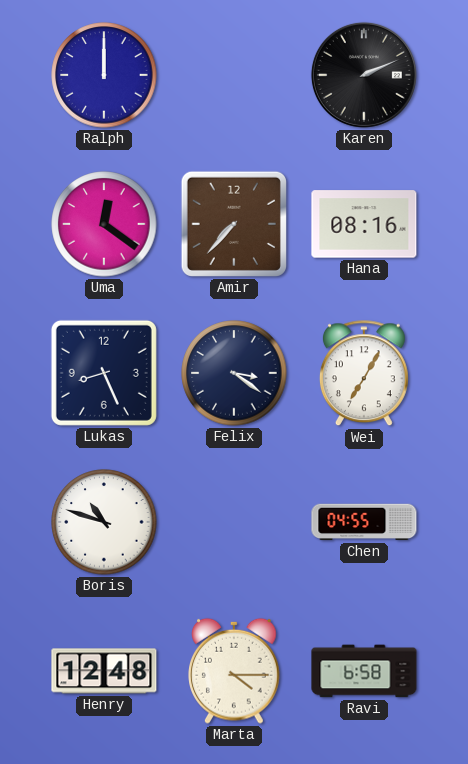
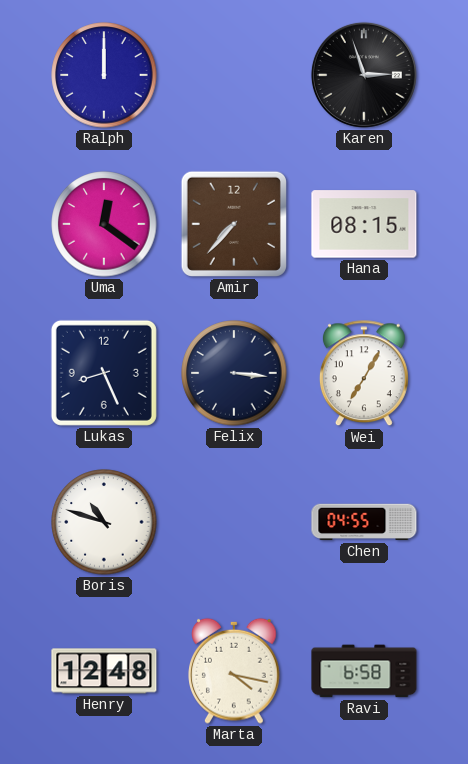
Karen: 2:11 -> 2:57 (364, 75)
Hana: 08:16 -> 08:15 (364, 224)
Felix: 3:21 -> 3:16 (234, 373)
Marta: 4:15 -> 4:17 (234, 671)
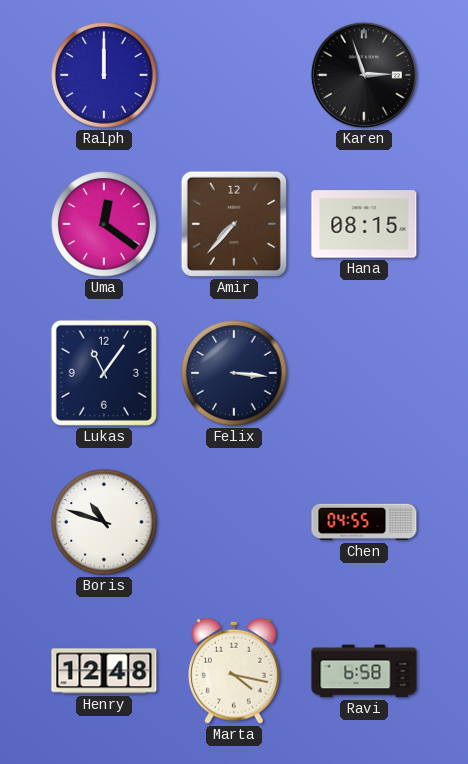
Lukas: 8:26 -> 11:06 (104, 373)
Wei: 7:05 -> none (364, 374)
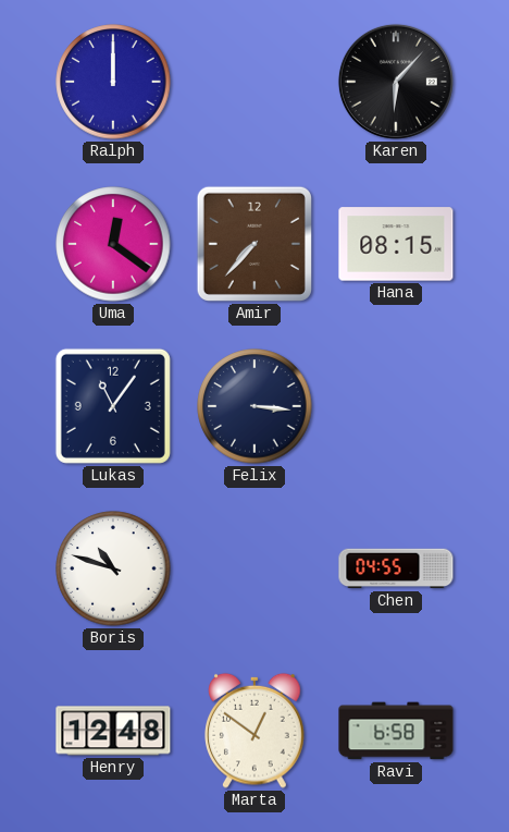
Karen: 2:57 -> 6:07 (396, 82)
Marta: 4:17 -> 12:51 (254, 731)
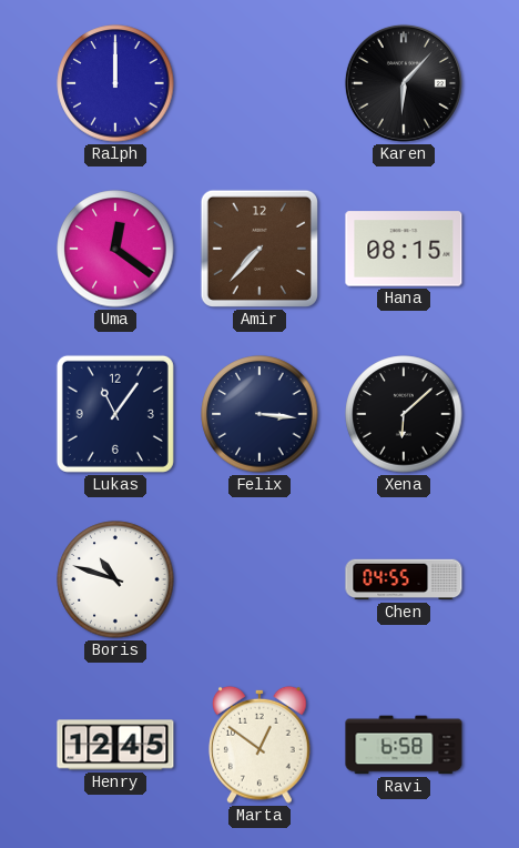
Xena: none -> 6:08 (404, 414)
Henry: 12:48 -> 12:45 (115, 745)
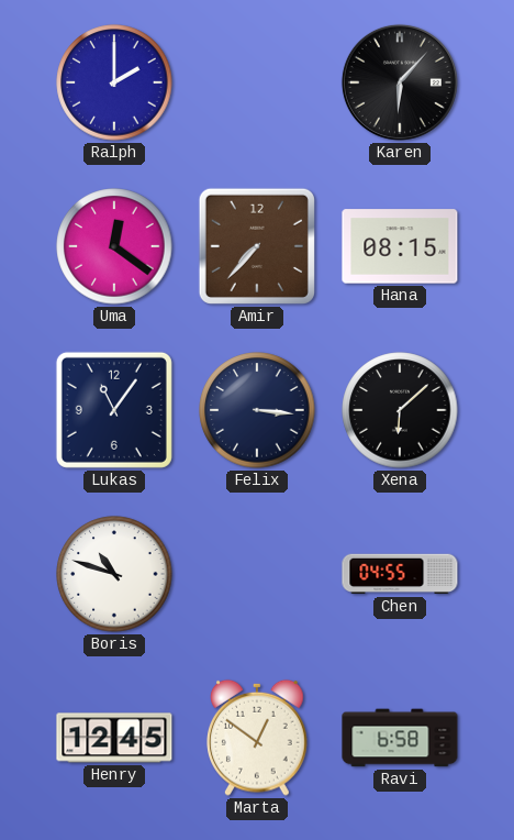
Ralph: 12:00 -> 2:00 (114, 82)
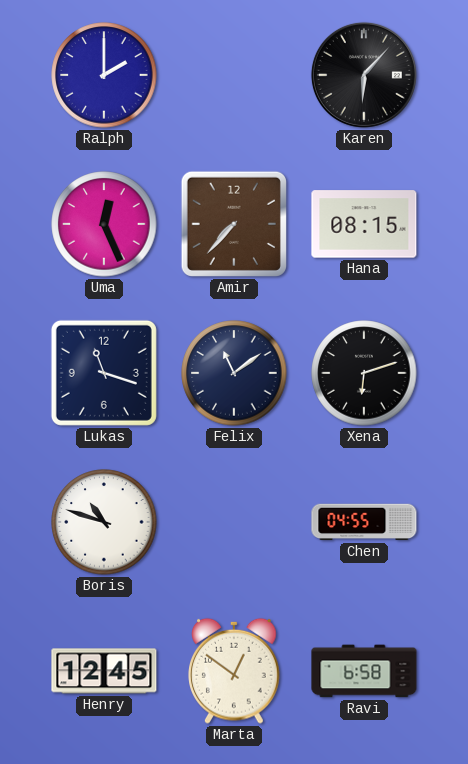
Uma: 12:21 -> 12:26 (104, 224)
Lukas: 11:06 -> 11:18 (104, 373)
Felix: 3:16 -> 11:09 (234, 373)
Xena: 6:08 -> 6:12 (364, 373)
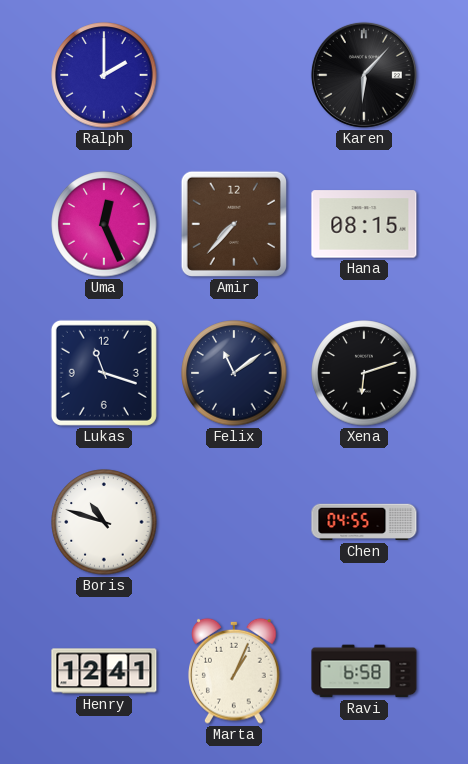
Henry: 12:45 -> 12:41 (104, 671)
Marta: 12:51 -> 1:04 (234, 671)
